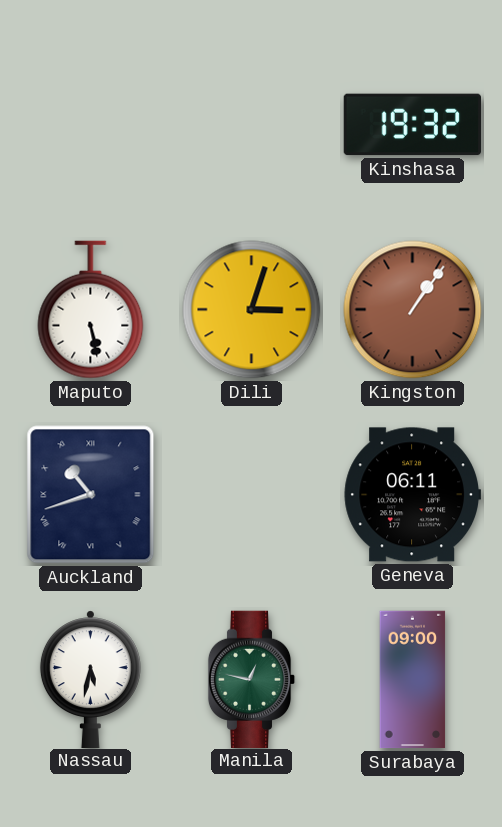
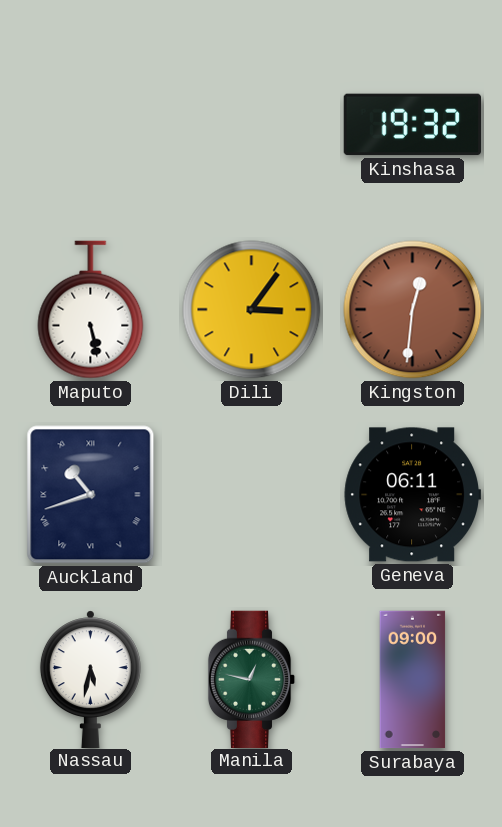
Dili: 3:03 -> 3:06 (252, 310)
Kingston: 1:06 -> 12:31 (413, 310)
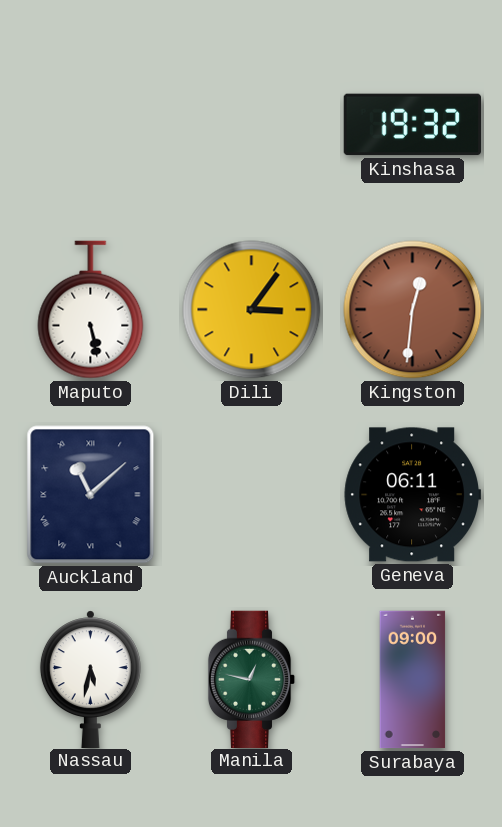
Auckland: 10:42 -> 11:08 (91, 495)
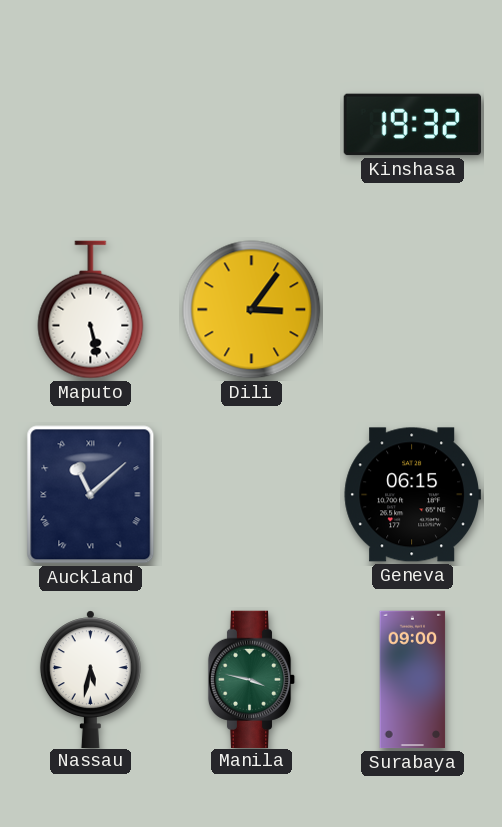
Kingston: 12:31 -> none (413, 310)
Geneva: 06:11 -> 06:15 (412, 495)
Manila: 12:47 -> 3:47 (252, 679)
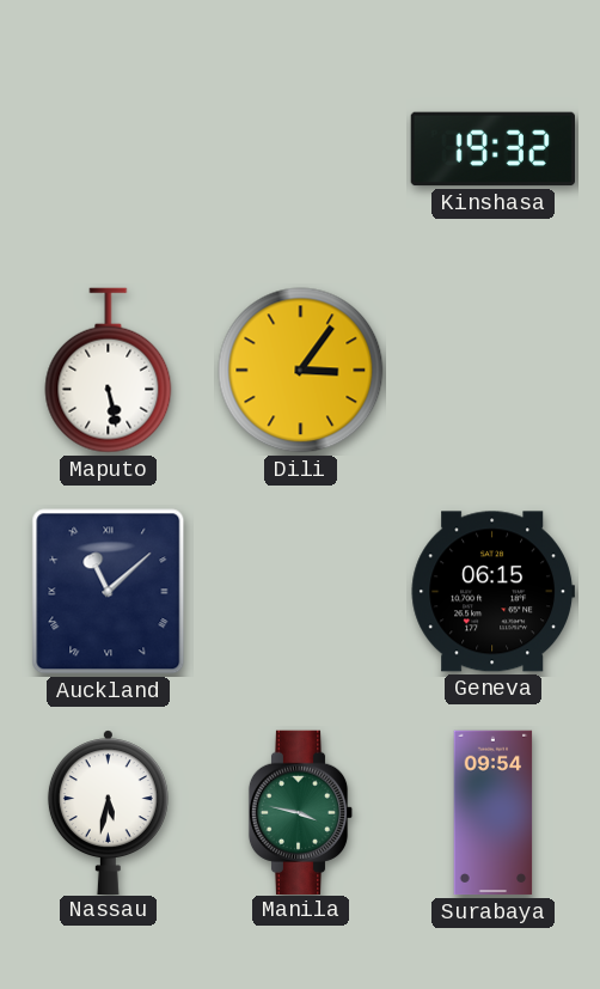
Surabaya: 09:00 -> 09:54 (494, 813)
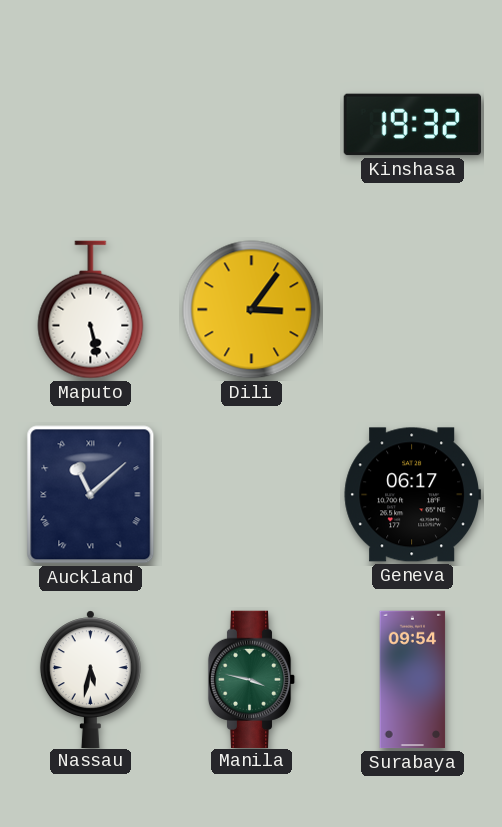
Geneva: 06:15 -> 06:17 (412, 495)
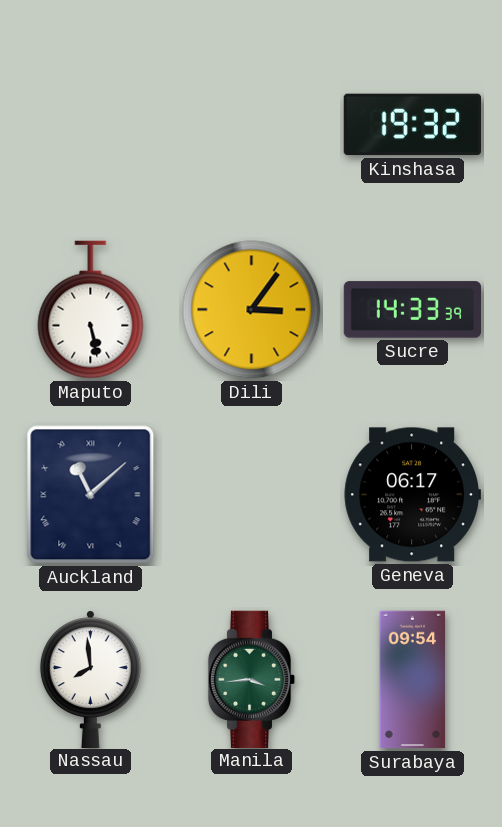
Sucre: none -> 14:33 (413, 310)
Nassau: 5:32 -> 7:59 (90, 679)
Manila: 3:47 -> 3:44 (252, 679)
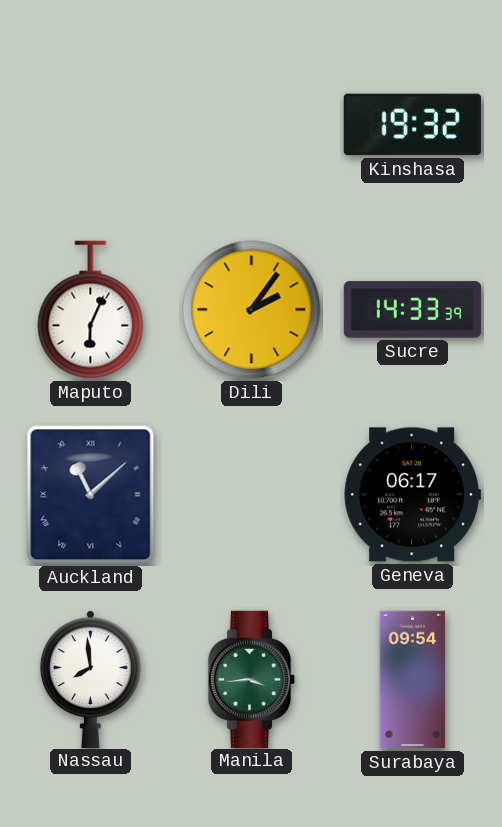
Maputo: 5:28 -> 6:04 (91, 310)
Dili: 3:06 -> 2:06 (252, 310)
